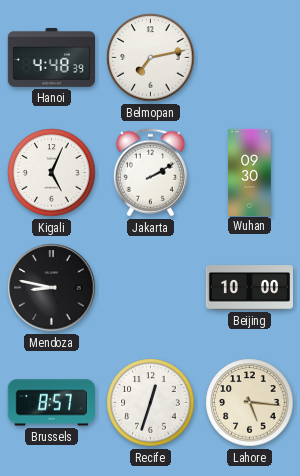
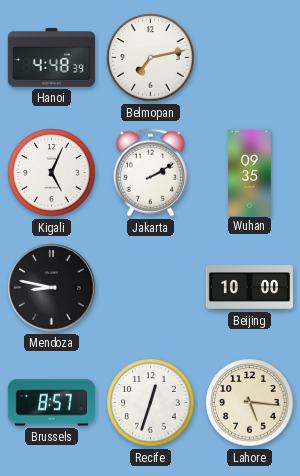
Wuhan: 09:30 -> 09:35 (250, 172)
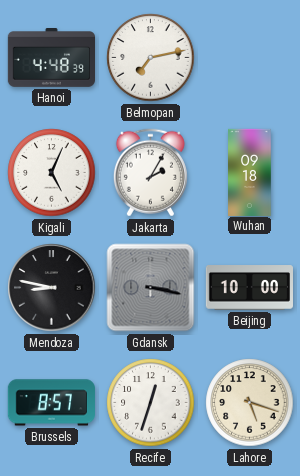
Jakarta: 2:10 -> 2:05 (150, 173)
Wuhan: 09:35 -> 09:18 (250, 172)
Gdansk: none -> 3:17 (151, 288)
Lahore: 5:16 -> 5:18 (250, 403)
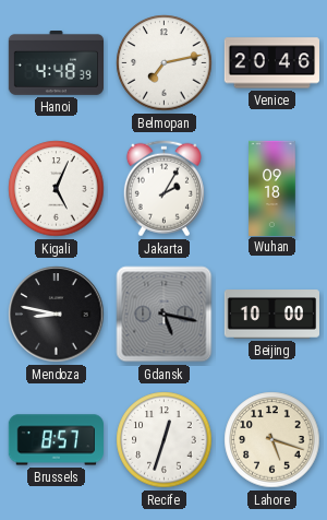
Venice: none -> 20:46 (271, 63)
Gdansk: 3:17 -> 5:17 (165, 315)
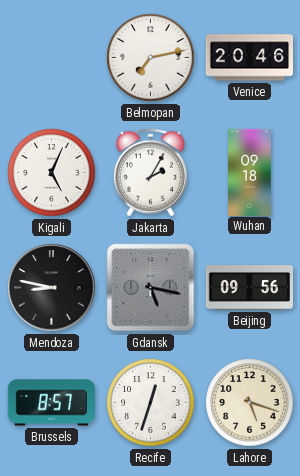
Hanoi: 4:48 -> none (56, 63)
Beijing: 10:00 -> 09:56 (249, 288)
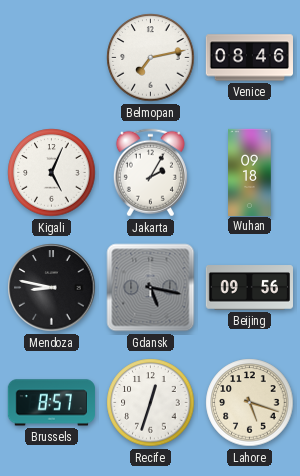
Venice: 20:46 -> 08:46 (249, 58)
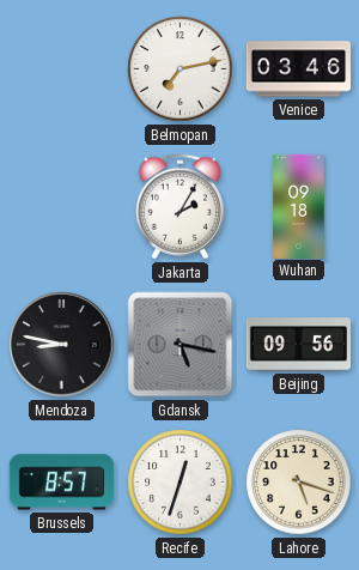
Venice: 08:46 -> 03:46 (298, 69)
Kigali: 5:04 -> none (52, 173)
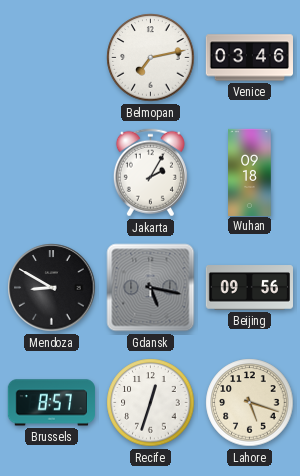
Mendoza: 8:47 -> 8:50 (52, 288)
